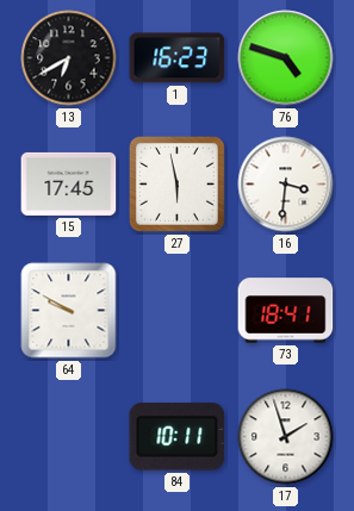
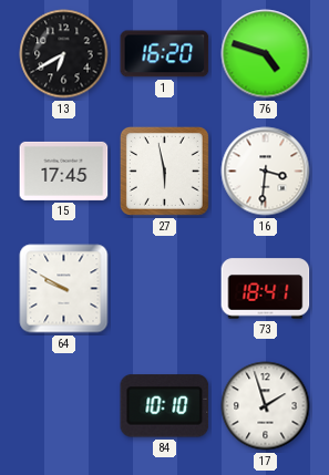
1: 16:23 -> 16:20 (165, 54)
84: 10:11 -> 10:10 (165, 406)
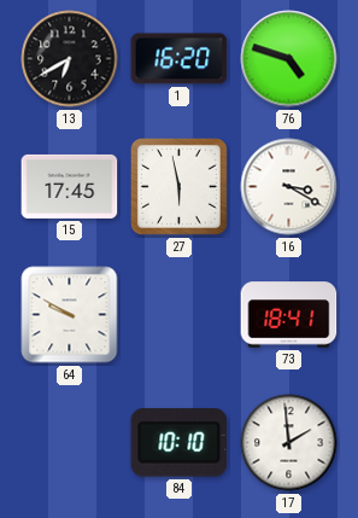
16: 3:31 -> 3:20 (289, 187)
17: 1:57 -> 1:59 (289, 443)
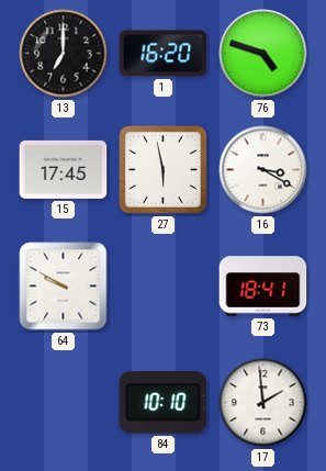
13: 6:40 -> 7:00 (64, 54)
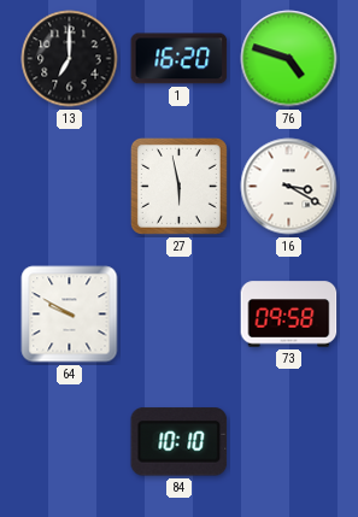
15: 17:45 -> none (64, 169)
73: 18:41 -> 09:58 (289, 315)
17: 1:59 -> none (263, 403)
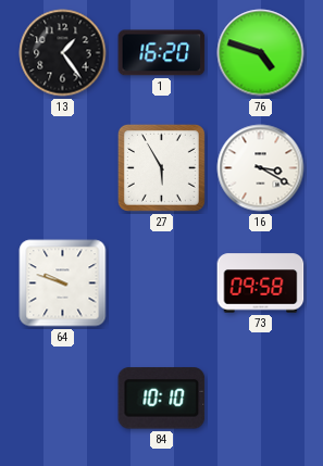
13: 7:00 -> 1:24 (63, 53)
27: 5:58 -> 5:55 (161, 167)
64: 9:50 -> 9:48 (63, 284)
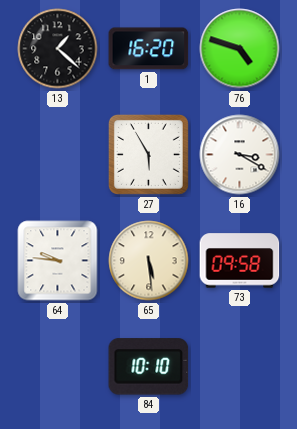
13: 1:24 -> 1:22 (58, 49)
64: 9:48 -> 9:46 (58, 261)
65: none -> 5:29 (149, 261)
